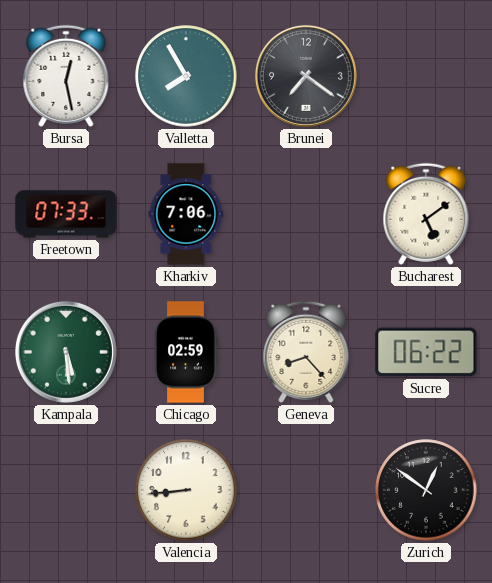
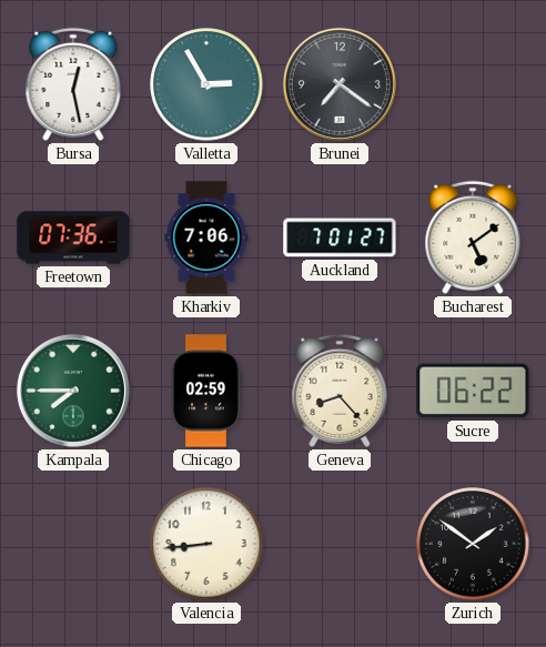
Valletta: 7:55 -> 2:55 (206, 84)
Freetown: 07:33 -> 07:36 (73, 237)
Auckland: none -> 7:01 (340, 237)
Kampala: 5:29 -> 7:45 (73, 391)
Zurich: 12:51 -> 1:51 (473, 544)
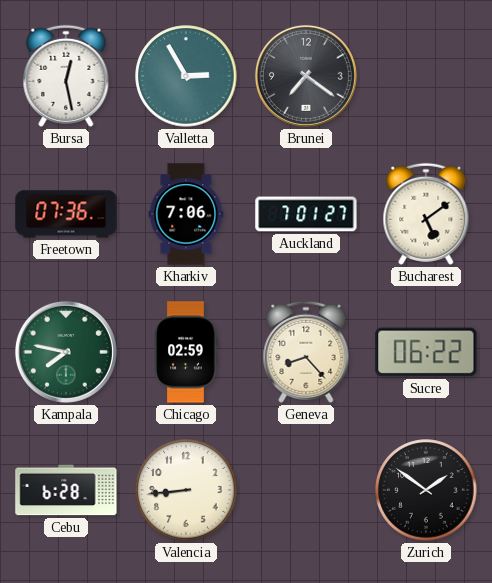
Kampala: 7:45 -> 7:47 (66, 352)
Cebu: none -> 6:28 (66, 490)
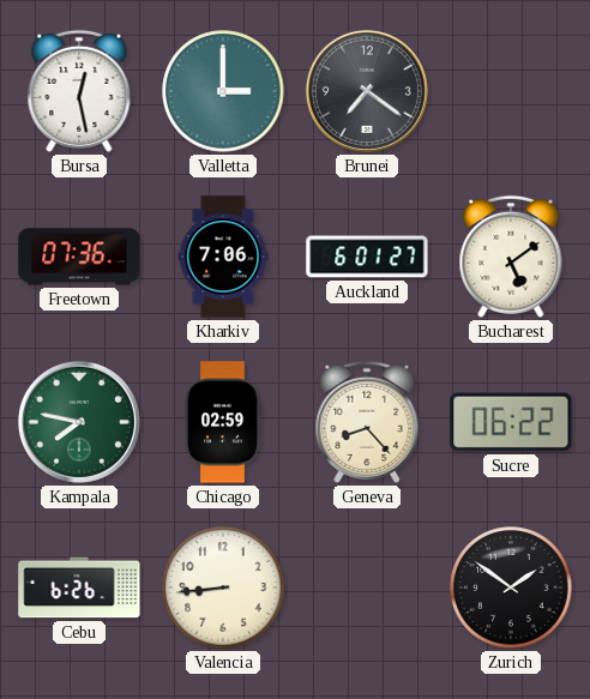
Valletta: 2:55 -> 3:00 (223, 91)
Auckland: 7:01 -> 6:01 (367, 257)
Cebu: 6:28 -> 6:26 (79, 587)
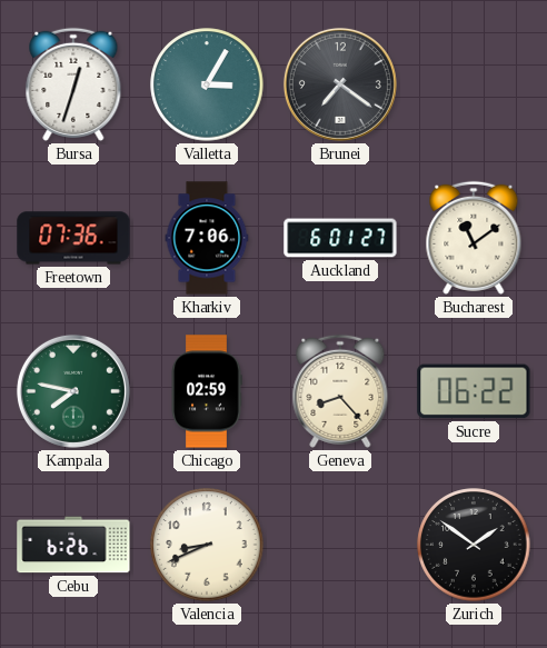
Bursa: 12:28 -> 12:33 (73, 84)
Valletta: 3:00 -> 3:05 (207, 84)
Bucharest: 5:09 -> 11:09 (474, 238)
Valencia: 8:44 -> 8:41 (207, 545)
